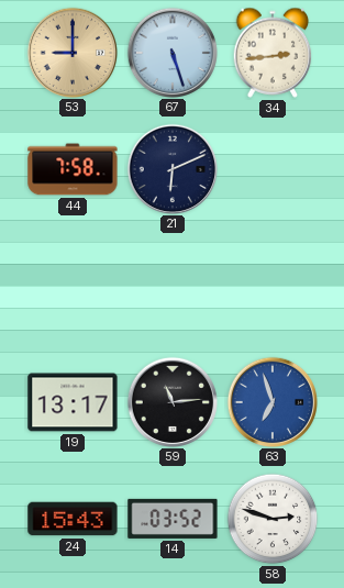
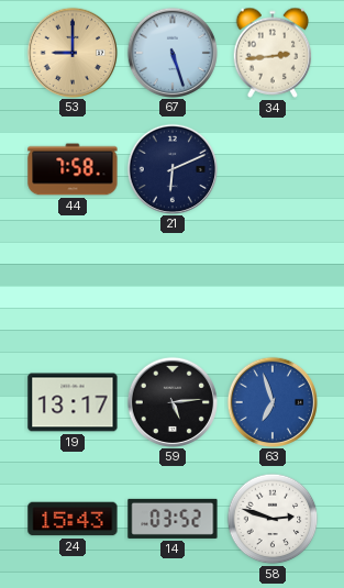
59: 11:14 -> 5:14 (171, 401)
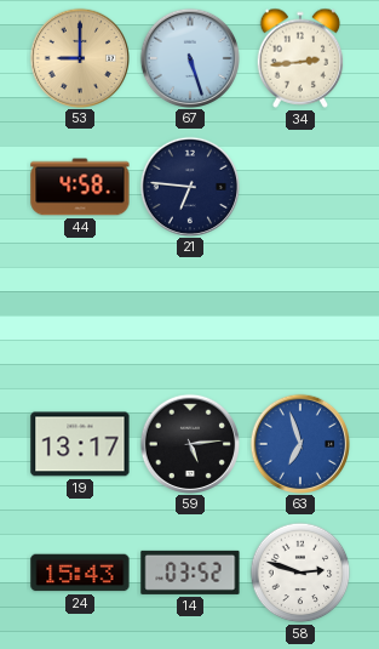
44: 7:58 -> 4:58 (80, 187)
21: 6:11 -> 6:46 (189, 186)
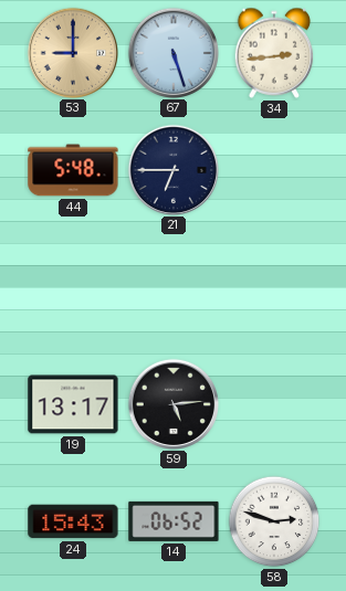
44: 4:58 -> 5:48 (73, 170)
21: 6:46 -> 6:45 (172, 169)
63: 6:57 -> none (299, 443)
14: 03:52 -> 06:52 (174, 521)
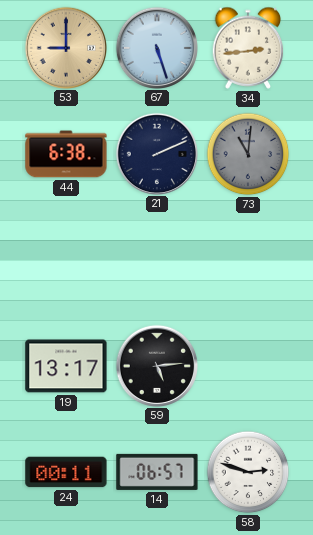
44: 5:48 -> 6:38 (66, 154)
21: 6:45 -> 2:11 (156, 153)
73: none -> 11:01 (248, 154)
24: 15:43 -> 00:11 (66, 472)
14: 06:52 -> 06:57 (157, 472)
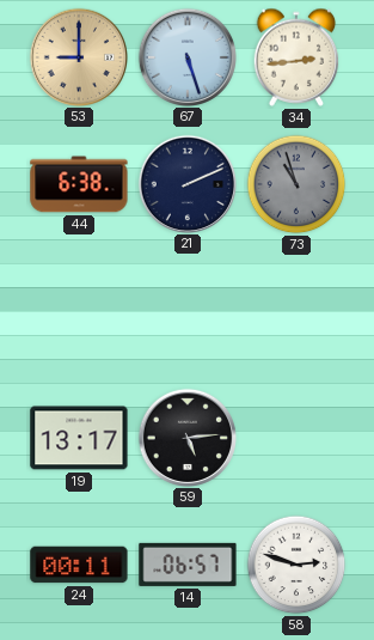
73: 11:01 -> 10:57 (296, 184)
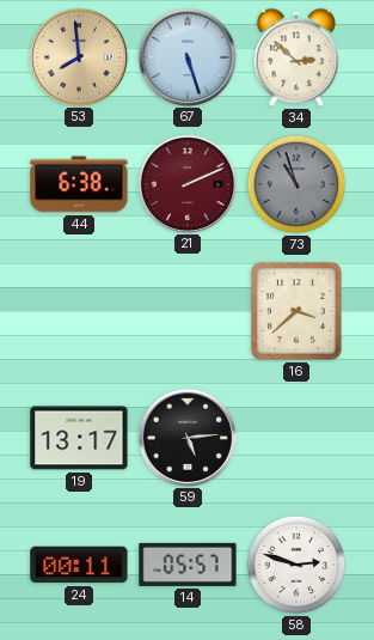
53: 9:00 -> 7:59 (78, 56)
34: 2:44 -> 2:52 (296, 57)
21 dial: navy -> burgundy (186, 183)
16: none -> 3:38 (296, 311)
14: 06:57 -> 05:57 (188, 565)
